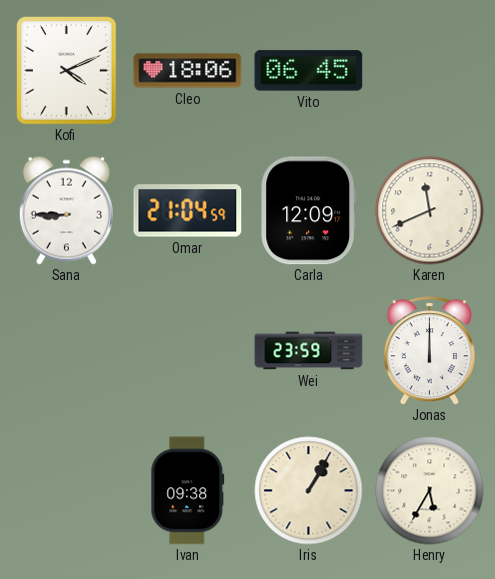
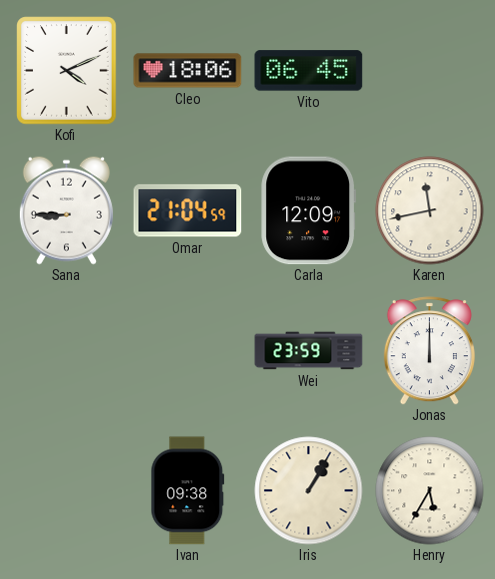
Karen: 11:41 -> 11:43 (430, 211)
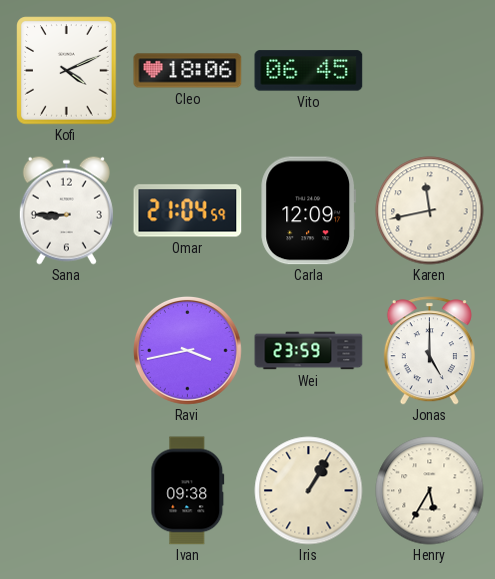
Ravi: none -> 3:43 (187, 350)
Jonas: 12:00 -> 5:00 (429, 351)
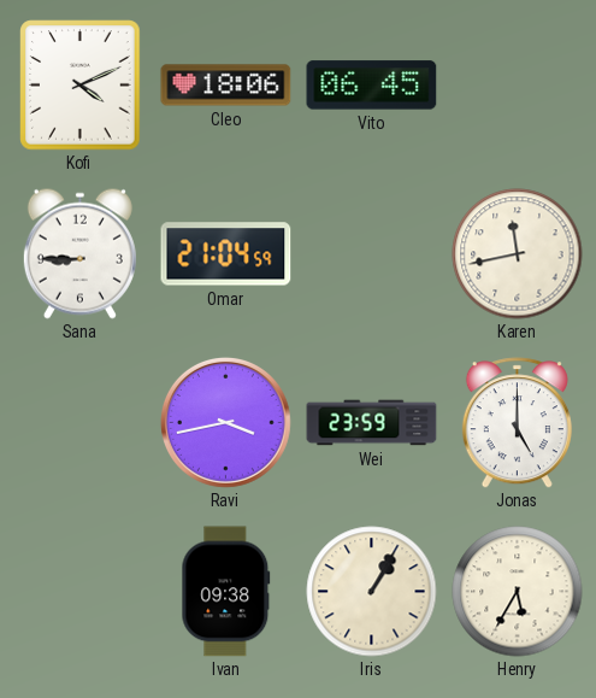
Carla: 12:09 -> none (309, 211)
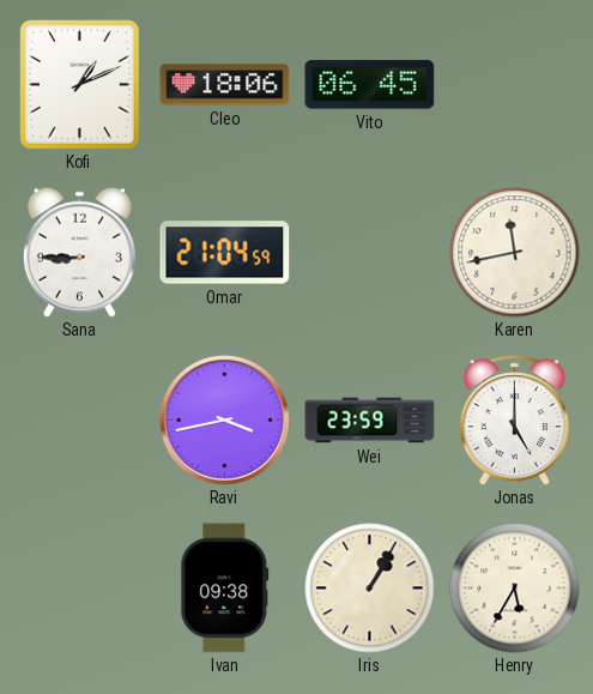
Kofi: 4:11 -> 1:11 (80, 85)
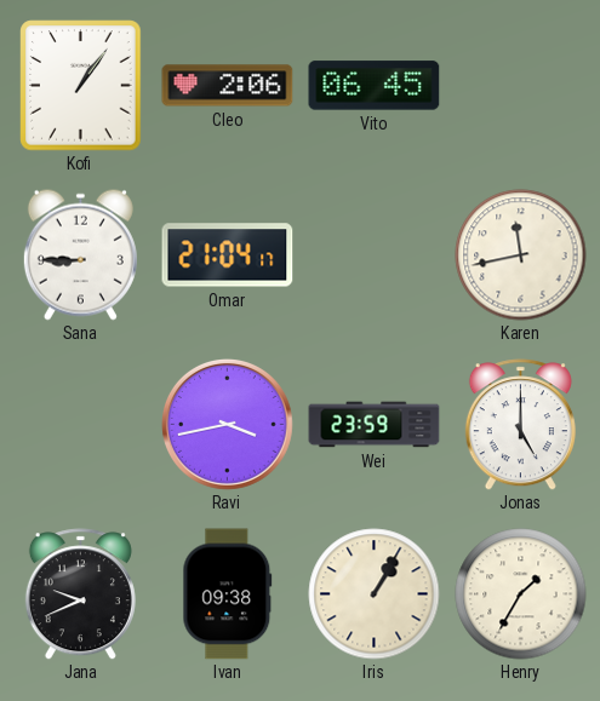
Kofi: 1:11 -> 1:06 (81, 86)
Cleo: 18:06 -> 2:06 (228, 86)
Omar: 21:04:59 -> 21:04:17 (228, 255)
Jana: none -> 9:41 (80, 594)
Henry: 5:35 -> 1:35 (521, 594)
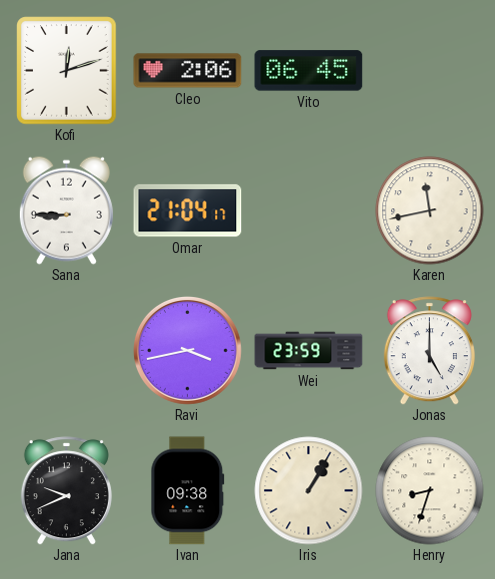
Kofi: 1:06 -> 12:12 (67, 71)
Henry: 1:35 -> 8:33 (430, 491)
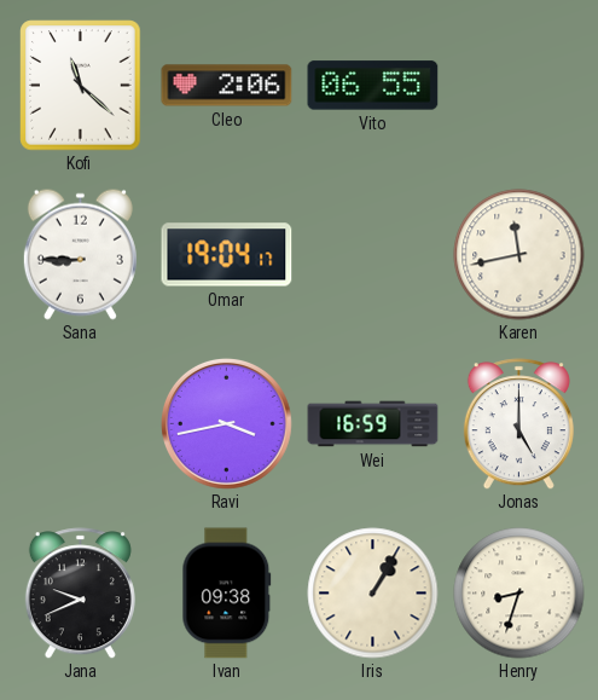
Kofi: 12:12 -> 11:22 (81, 86)
Vito: 06:45 -> 06:55 (373, 86)
Omar: 21:04 -> 19:04 (227, 255)
Wei: 23:59 -> 16:59 (373, 424)
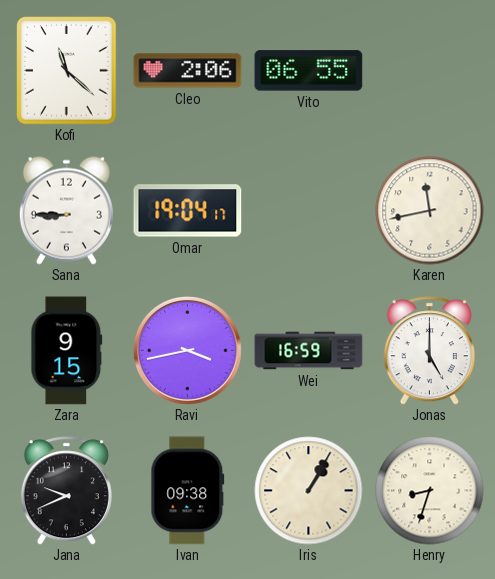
Zara: none -> 9:15 (67, 351)
